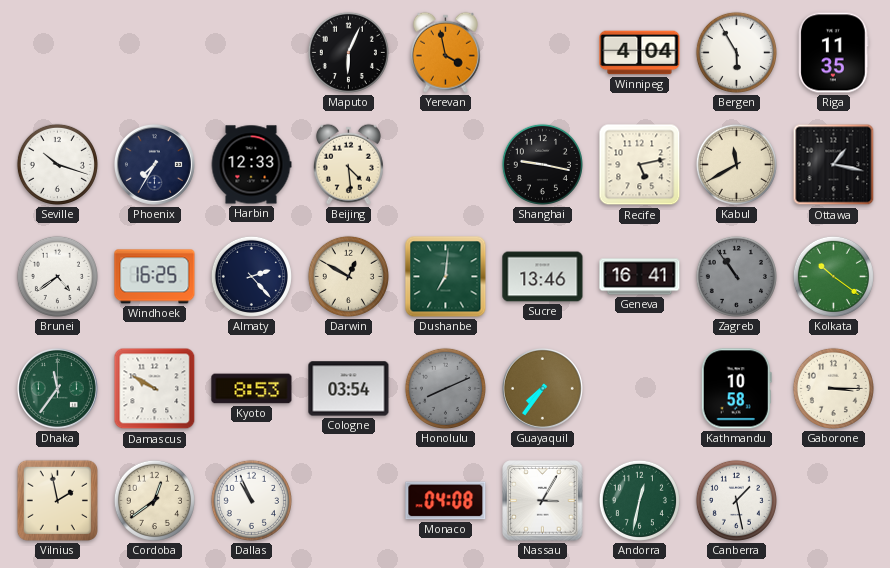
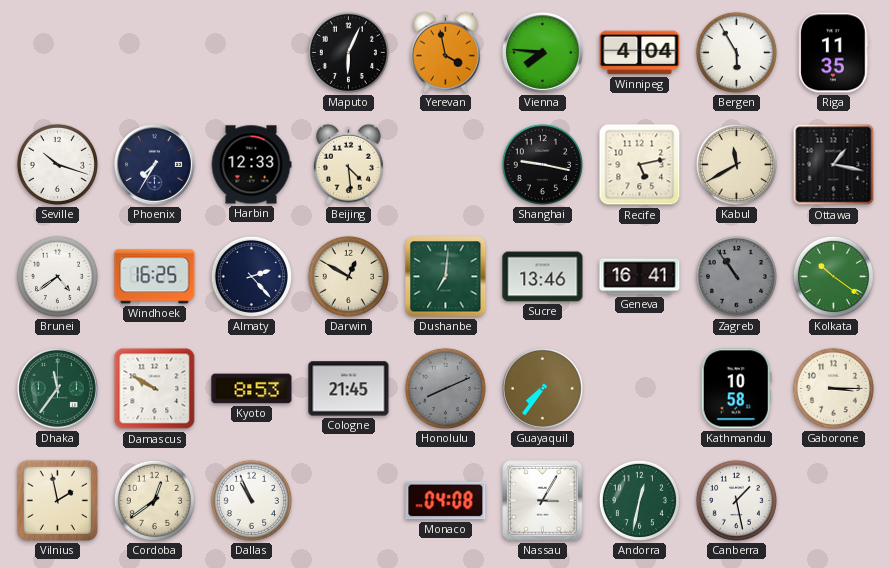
Vienna: none -> 7:46 (542, 52)
Cologne: 03:54 -> 21:45 (349, 389)
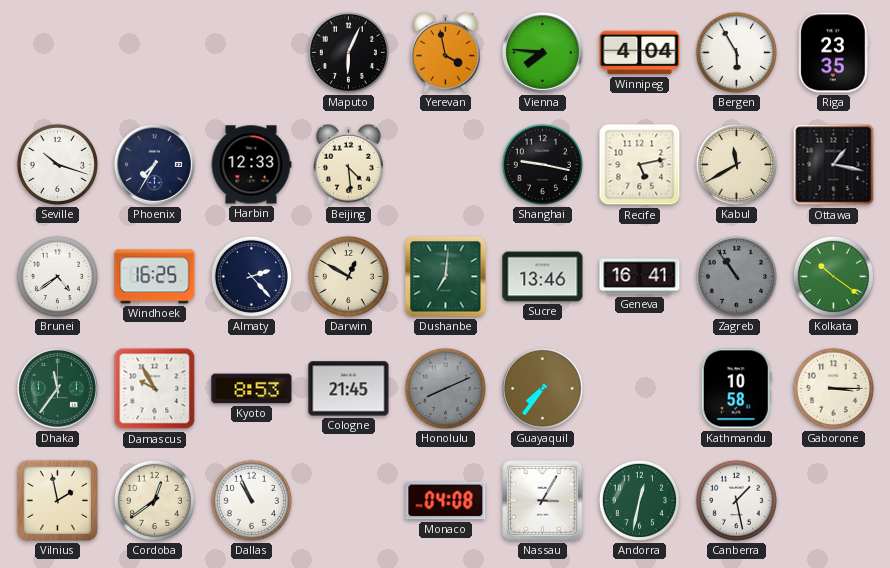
Riga: 11:35 -> 23:35 (834, 53)
Damascus: 9:50 -> 9:55 (155, 389)
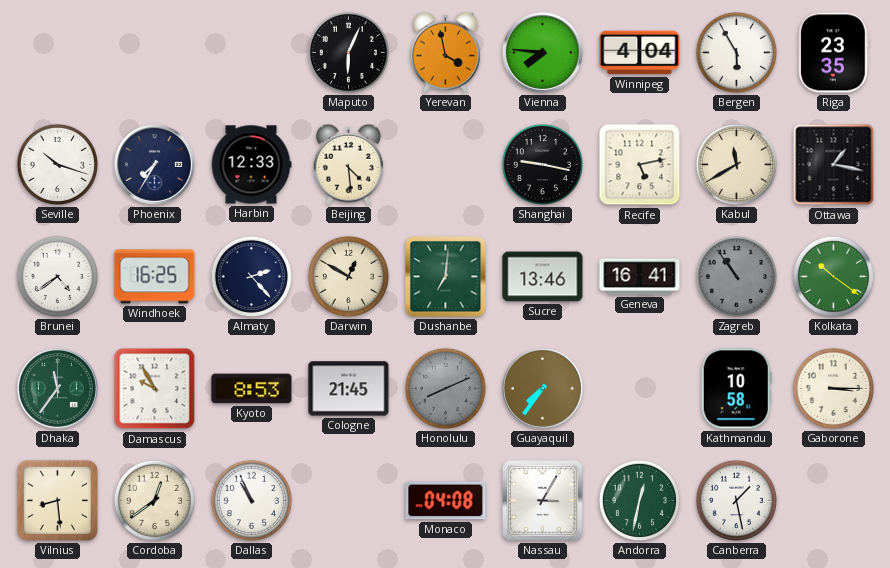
Vilnius: 1:58 -> 8:29 (57, 500)
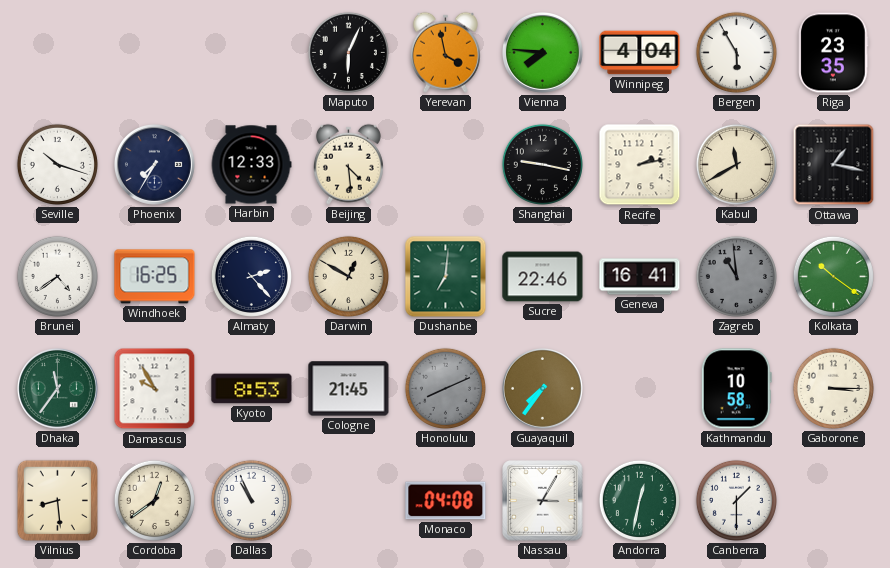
Recife: 5:13 -> 2:13 (640, 165)
Sucre: 13:46 -> 22:46 (543, 277)
Zagreb: 10:54 -> 10:59 (736, 276)
Canberra: 1:28 -> 1:30 (736, 500)
